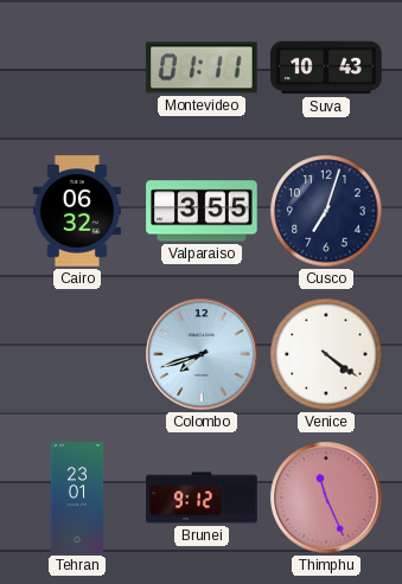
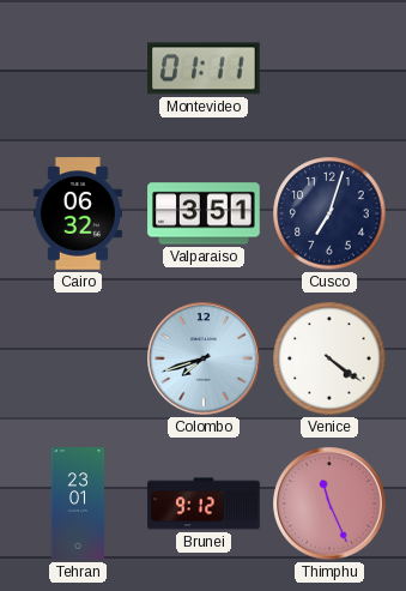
Suva: 10:43 -> none (326, 68)
Valparaiso: 3:55 -> 3:51 (204, 213)
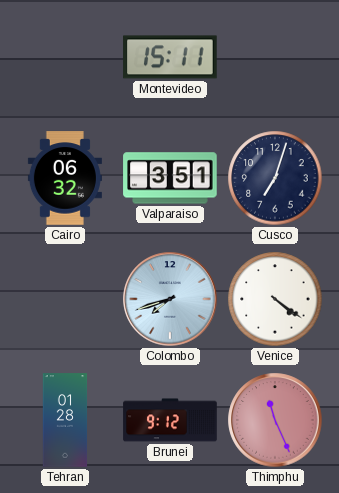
Montevideo: 01:11 -> 15:11 (170, 57)
Tehran: 23:01 -> 01:28 (65, 420)
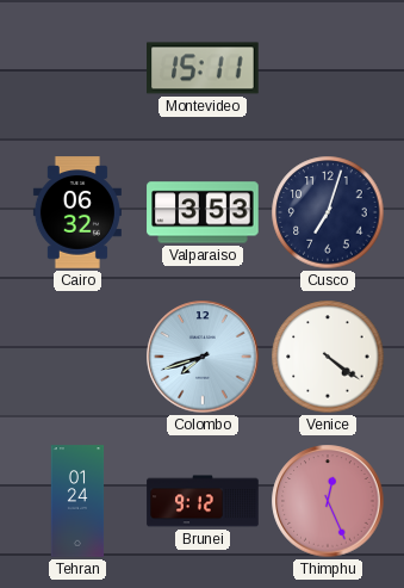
Valparaiso: 3:51 -> 3:53 (203, 212)
Tehran: 01:28 -> 01:24 (77, 501)
Thimphu: 11:26 -> 12:26 (328, 501)
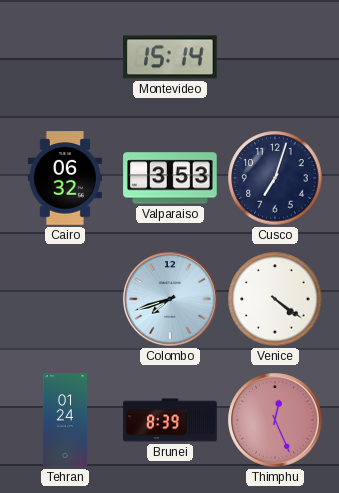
Montevideo: 15:11 -> 15:14 (170, 57)
Brunei: 9:12 -> 8:39 (170, 420)
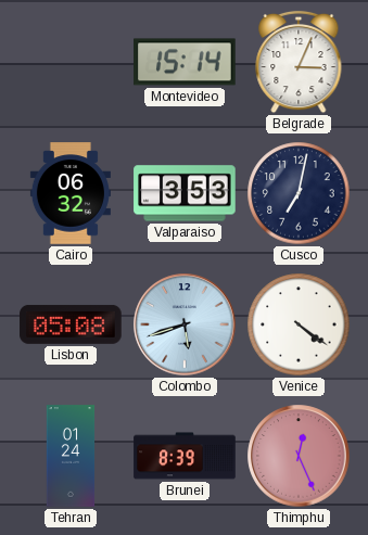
Belgrade: none -> 3:04 (299, 62)
Cusco: 7:03 -> 7:02 (299, 193)
Lisbon: none -> 05:08 (71, 324)
Colombo: 7:42 -> 5:42 (185, 324)
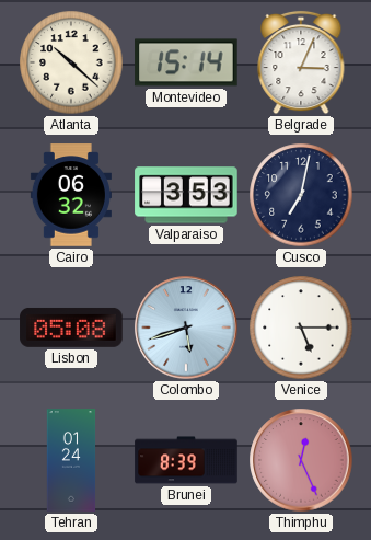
Atlanta: none -> 10:22 (71, 62)
Venice: 4:21 -> 5:15 (301, 328)
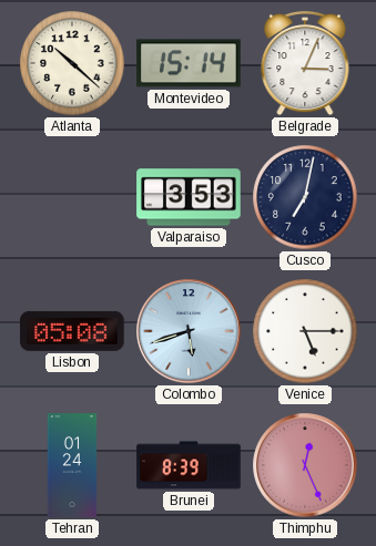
Cairo: 06:32 -> none (71, 195)
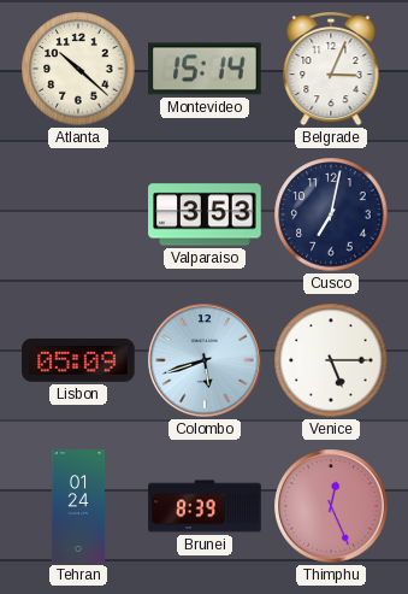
Lisbon: 05:08 -> 05:09 (78, 360)
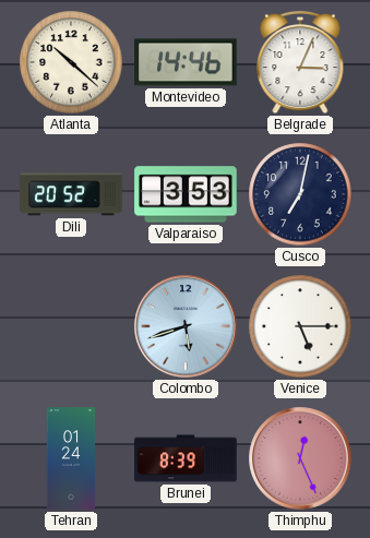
Montevideo: 15:14 -> 14:46 (186, 62)
Dili: none -> 20:52 (71, 194)
Lisbon: 05:09 -> none (78, 360)
